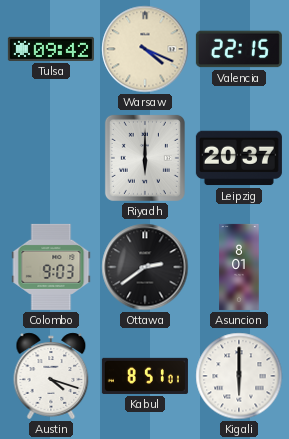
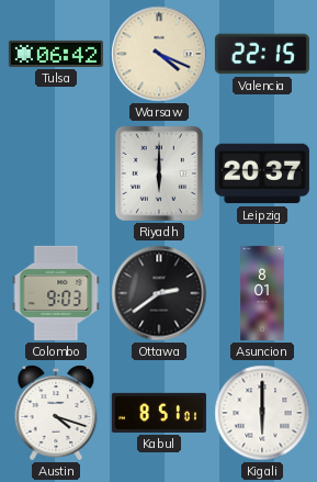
Tulsa: 09:42 -> 06:42 (56, 54)
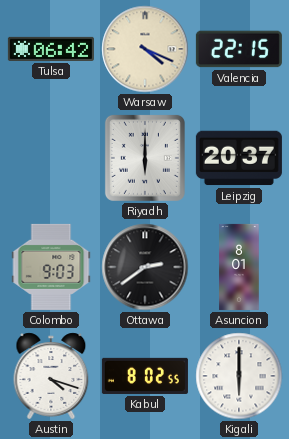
Kabul: 8:51 -> 8:02 (145, 376)
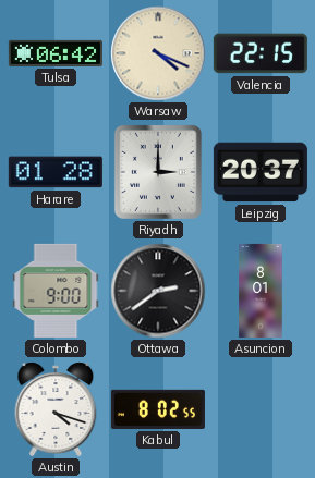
Harare: none -> 01:28 (56, 172)
Riyadh: 6:00 -> 3:00 (158, 172)
Colombo: 9:03 -> 9:00 (56, 291)
Kigali: 6:00 -> none (239, 376)
